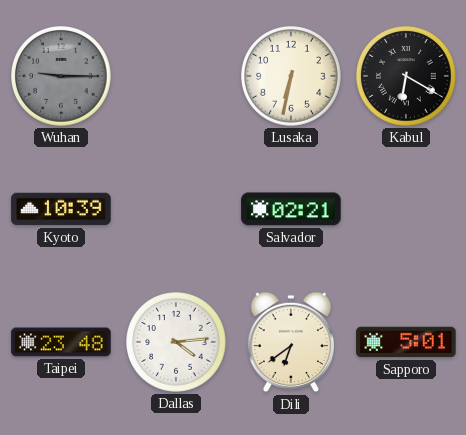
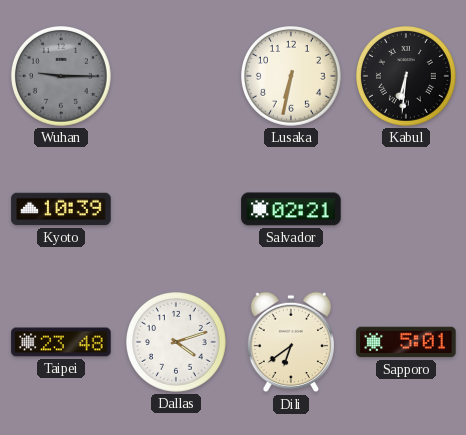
Kabul: 6:20 -> 6:31 (407, 77)
Dallas: 4:14 -> 4:12 (177, 343)
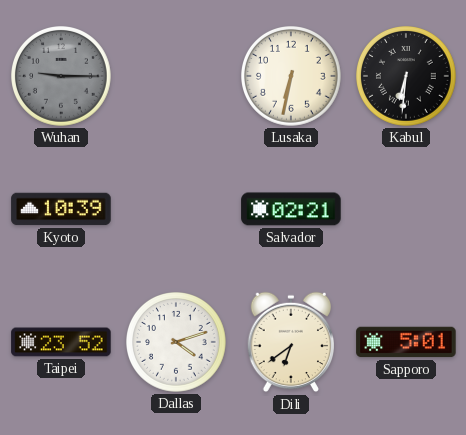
Taipei: 23:48 -> 23:52 (61, 342)
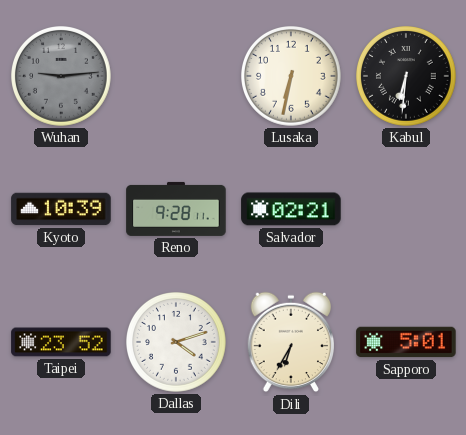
Wuhan: 9:15 -> 9:14 (62, 77)
Reno: none -> 9:28 (176, 209)
Dili: 6:39 -> 6:35 (291, 342)
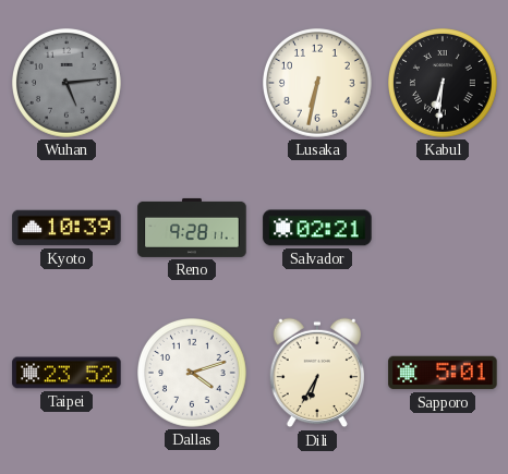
Wuhan: 9:14 -> 5:14 (68, 84)
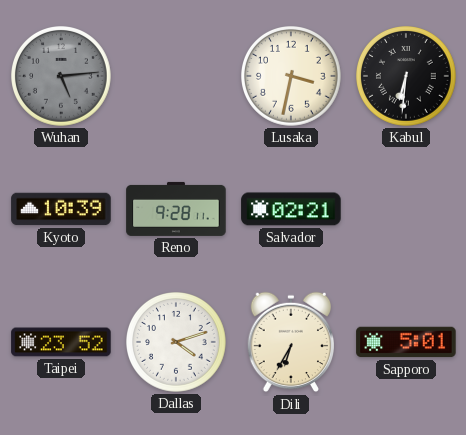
Lusaka: 6:32 -> 3:32 (292, 77)
